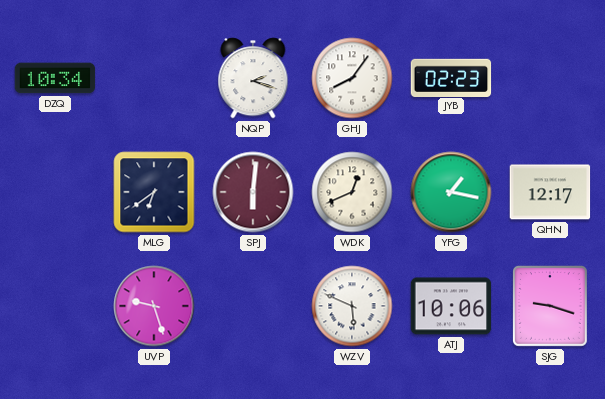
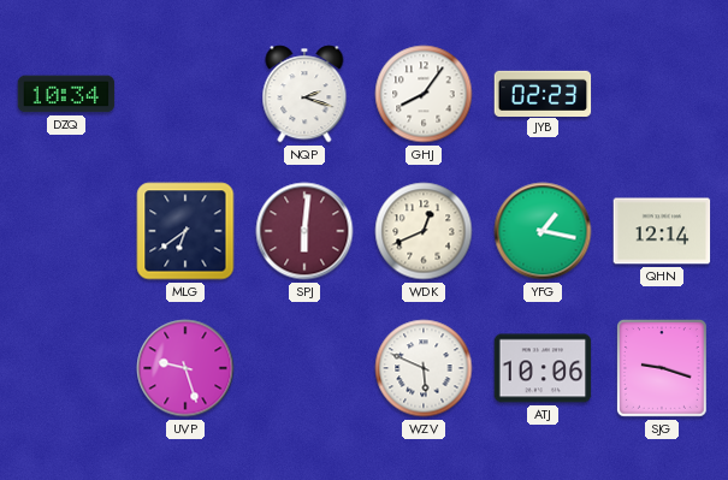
QHN: 12:17 -> 12:14 (662, 231)
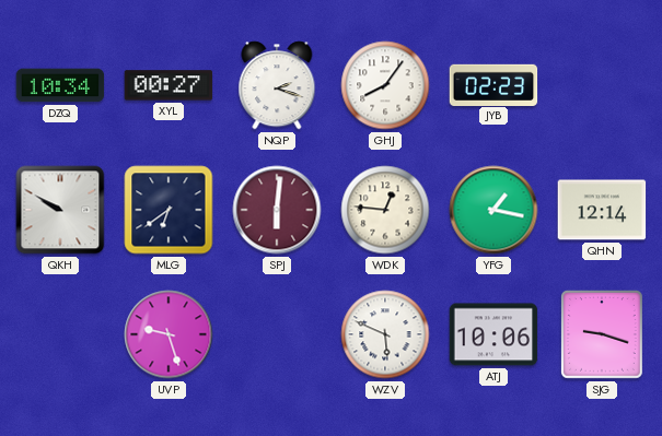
XYL: none -> 00:27 (169, 85)
QKH: none -> 9:50 (60, 210)
WDK: 12:41 -> 12:46 (385, 210)
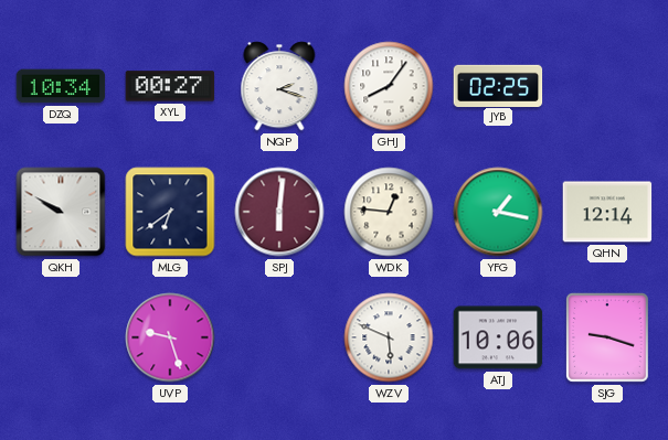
JYB: 02:23 -> 02:25 (498, 85)
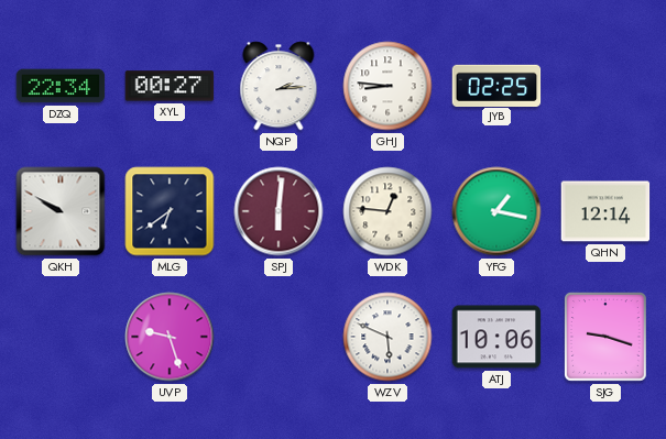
DZQ: 10:34 -> 22:34 (61, 86)
NQP: 2:18 -> 2:14 (279, 86)
GHJ: 8:06 -> 8:46 (387, 86)
